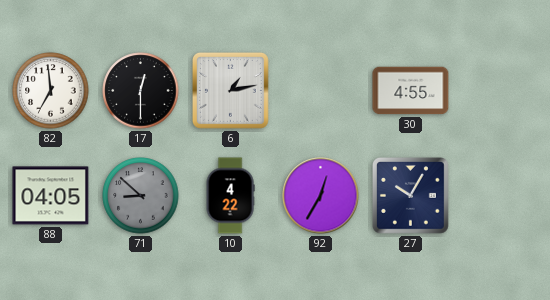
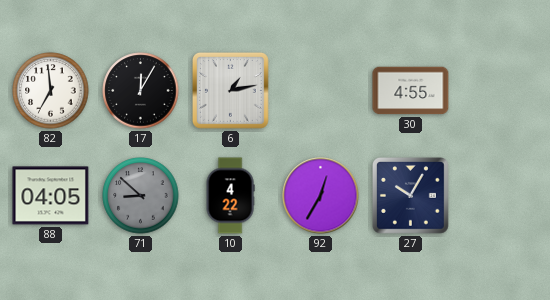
17: 12:30 -> 12:05 (141, 91)
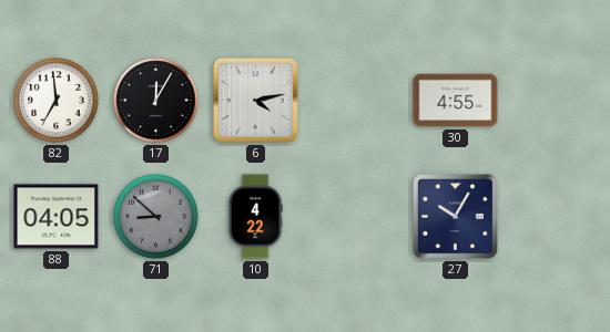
6: 1:13 -> 4:13 (256, 101)
92: 12:35 -> none (321, 196)
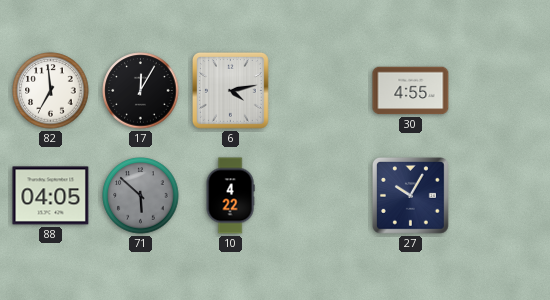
71: 8:52 -> 5:52 (141, 196)
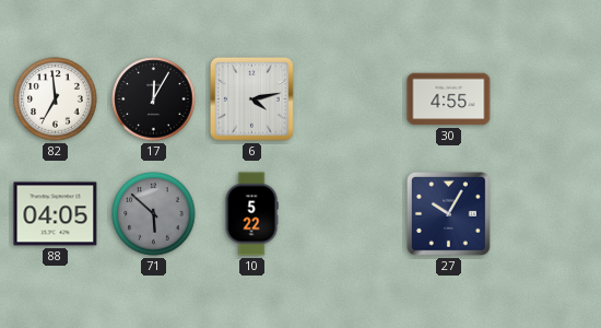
10: 4:22 -> 5:22 (251, 214)
